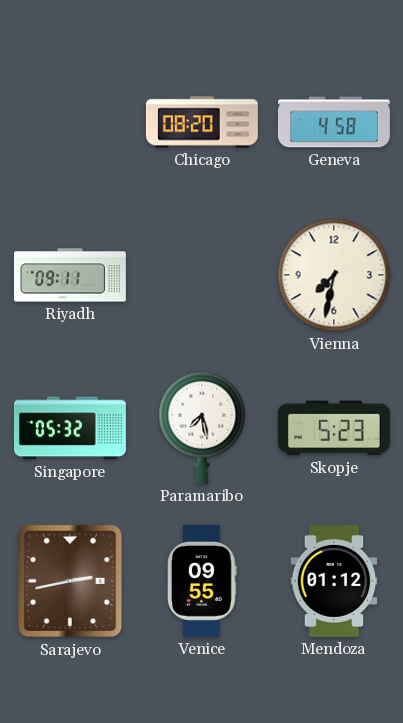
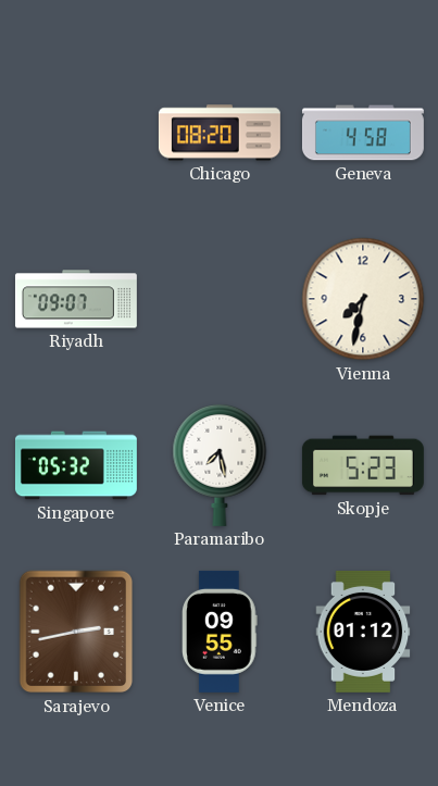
Riyadh: 09:11 -> 09:07 (76, 299)
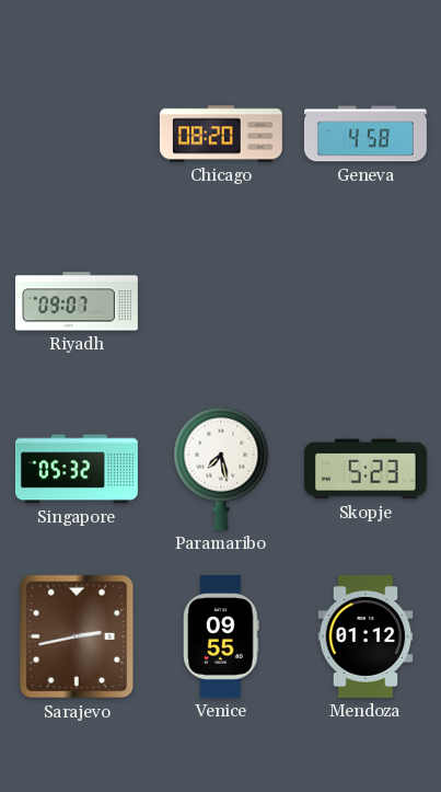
Vienna: 7:32 -> none (363, 299)
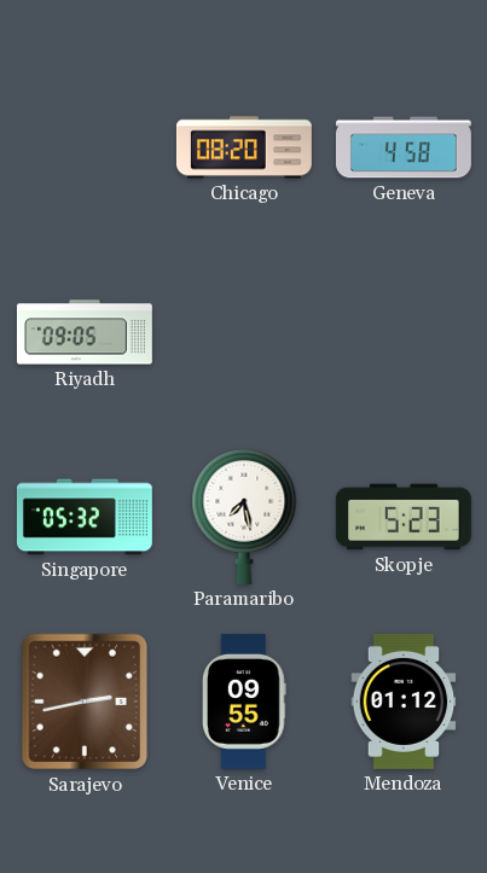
Riyadh: 09:07 -> 09:05 (85, 332)
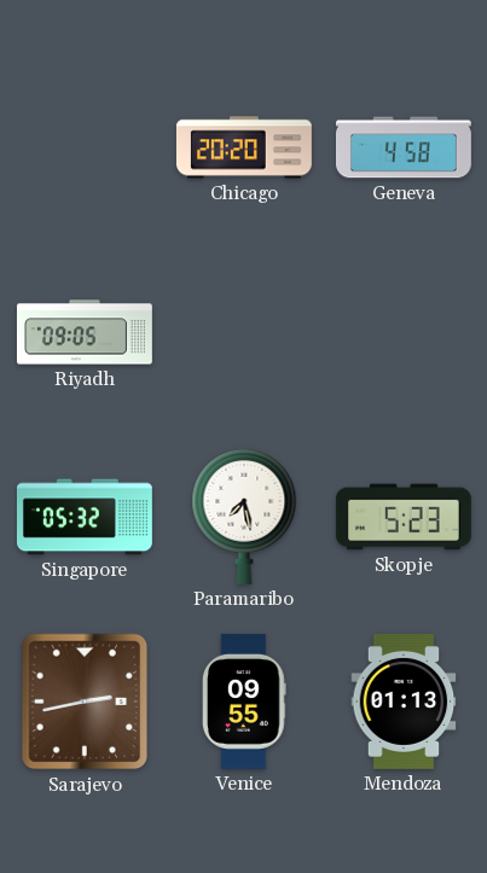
Chicago: 08:20 -> 20:20 (244, 147)
Mendoza: 01:12 -> 01:13 (404, 702)
